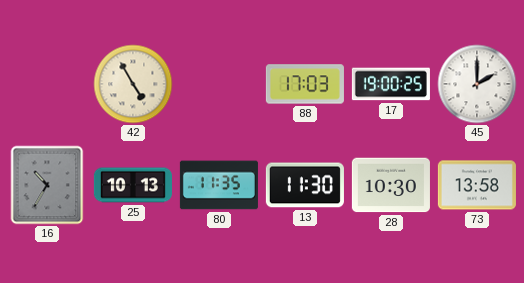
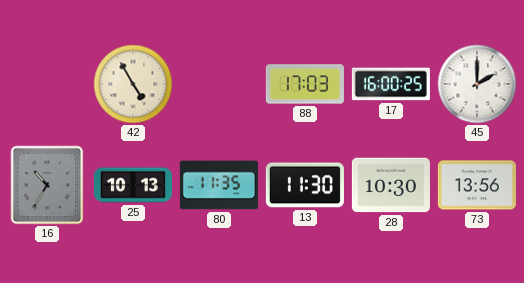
17: 19:00 -> 16:00 (391, 84)
73: 13:58 -> 13:56 (477, 185)
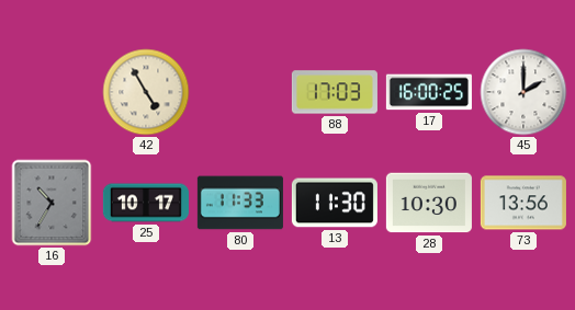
25: 10:13 -> 10:17 (146, 203)
80: 11:35 -> 11:33 (240, 203)
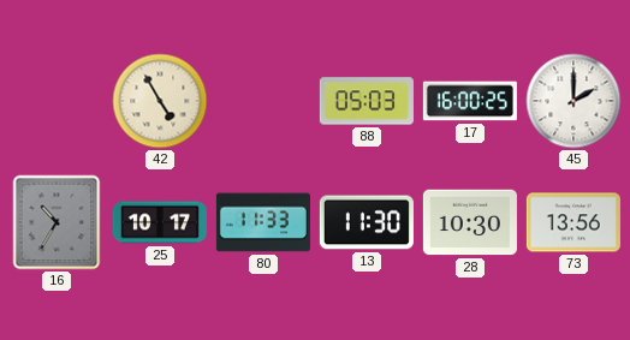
88: 17:03 -> 05:03 (367, 101)
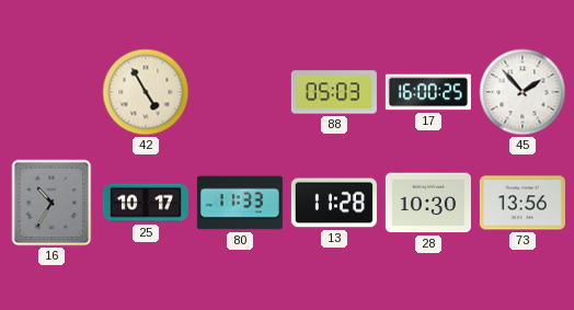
45: 2:00 -> 1:53 (523, 92)
13: 11:30 -> 11:28 (334, 203)
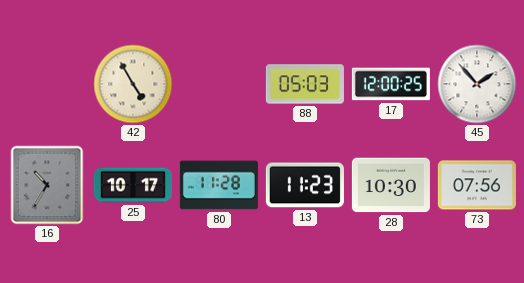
17: 16:00 -> 12:00 (391, 84)
80: 11:33 -> 11:28 (219, 185)
13: 11:28 -> 11:23 (305, 185)
73: 13:56 -> 07:56 (477, 185)
